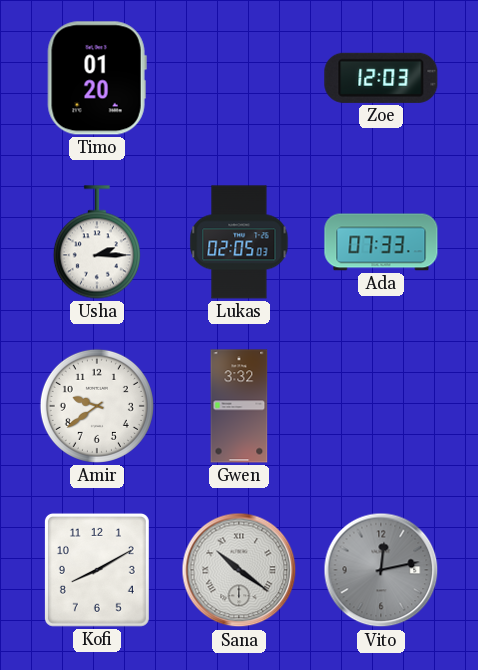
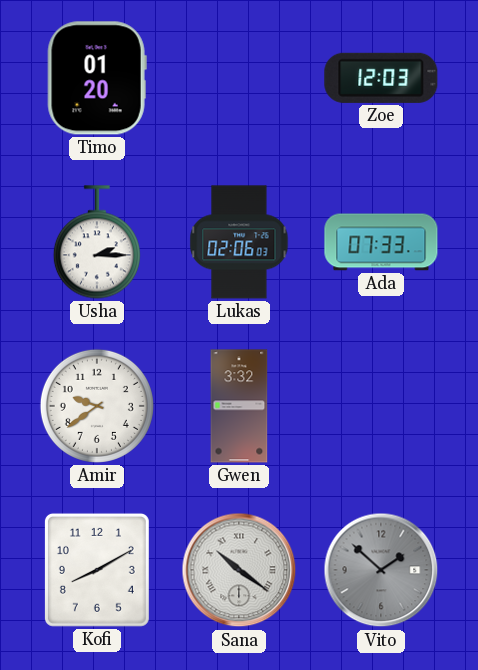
Lukas: 02:05 -> 02:06 (239, 242)
Vito: 12:13 -> 1:52 (381, 570)
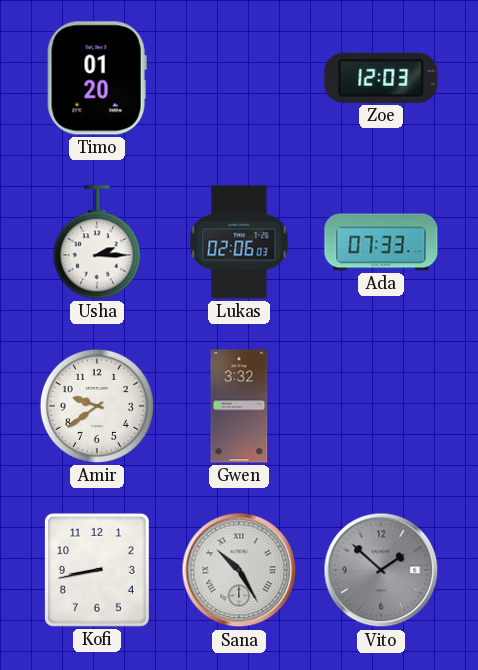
Kofi: 8:10 -> 8:43 (97, 570)
Sana: 10:21 -> 10:25 (239, 570)
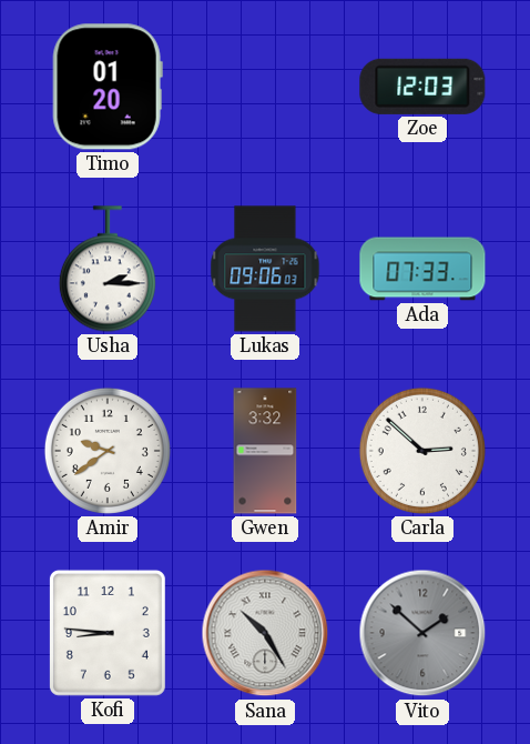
Lukas: 02:06 -> 09:06 (265, 269)
Carla: none -> 2:52 (422, 451)
Kofi: 8:43 -> 8:46 (108, 633)
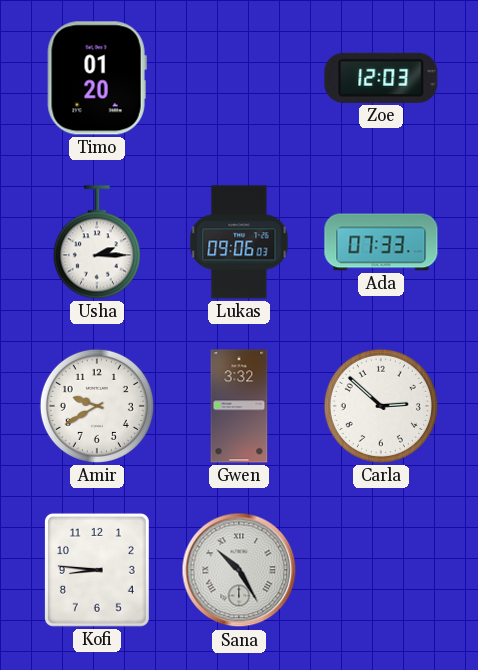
Amir: 9:39 -> 9:40 (97, 406)
Vito: 1:52 -> none (422, 633)
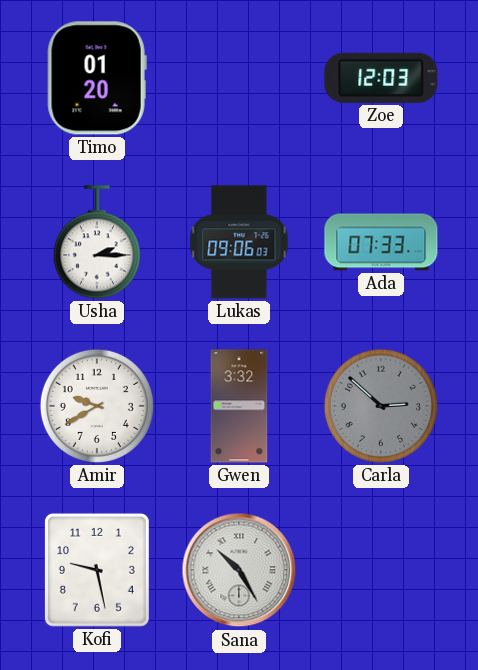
Carla dial: white -> grey (381, 406)
Kofi: 8:46 -> 9:28 (97, 570)
